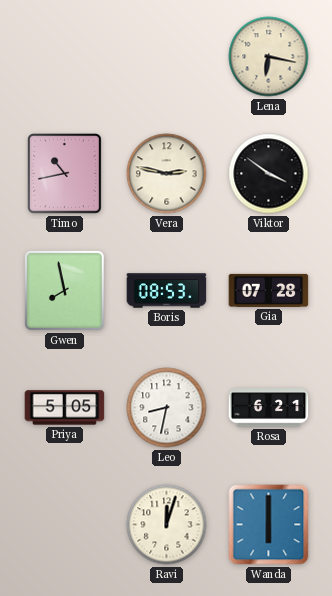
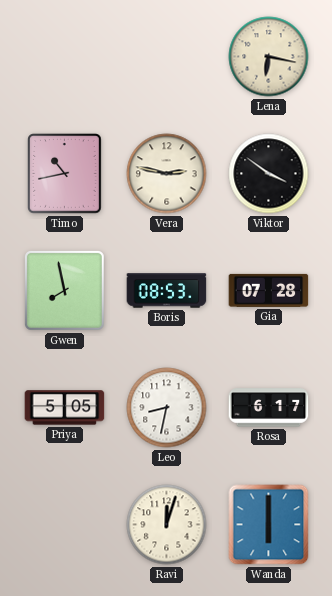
Rosa: 6:21 -> 6:17 (269, 408)
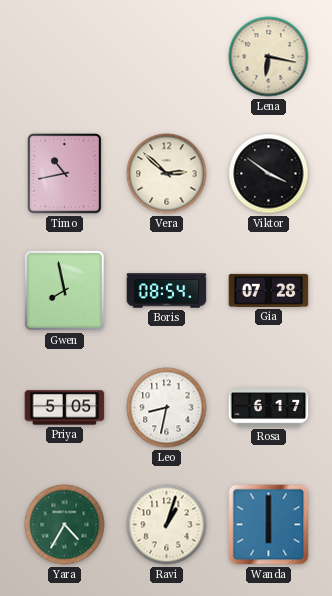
Vera: 2:47 -> 2:52 (167, 174)
Boris: 08:53 -> 08:54 (167, 291)
Yara: none -> 4:35 (65, 525)
Ravi: 12:03 -> 1:03 (167, 525)
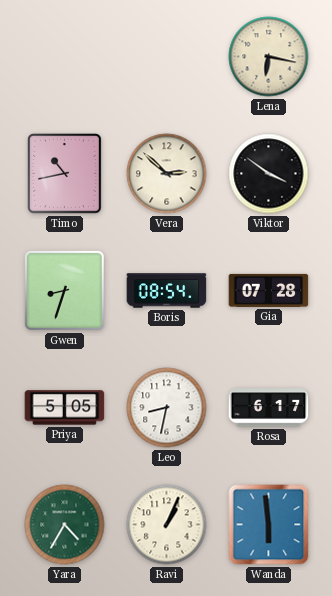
Gwen: 7:58 -> 8:33 (64, 290)
Ravi: 1:03 -> 1:04 (167, 525)
Wanda: 6:00 -> 5:59 (269, 525)
